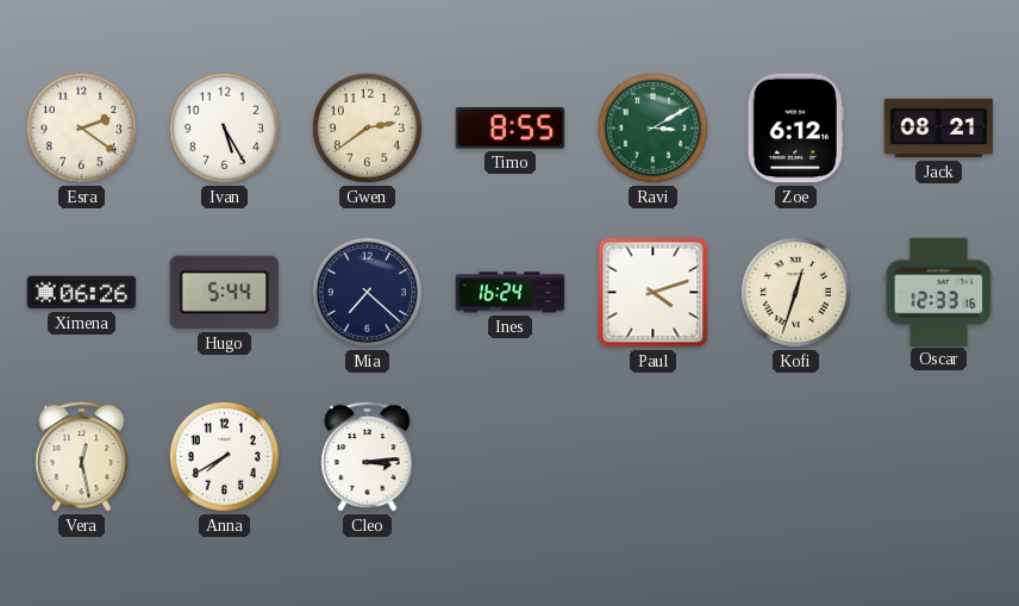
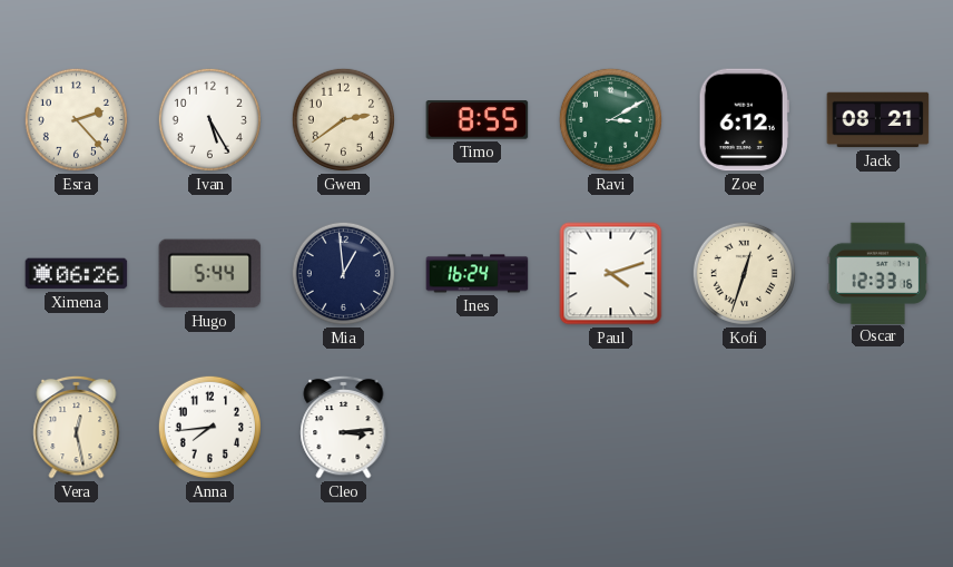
Esra: 2:21 -> 2:23 (76, 119)
Mia: 7:22 -> 12:59 (343, 273)
Anna: 7:40 -> 7:44 (209, 427)
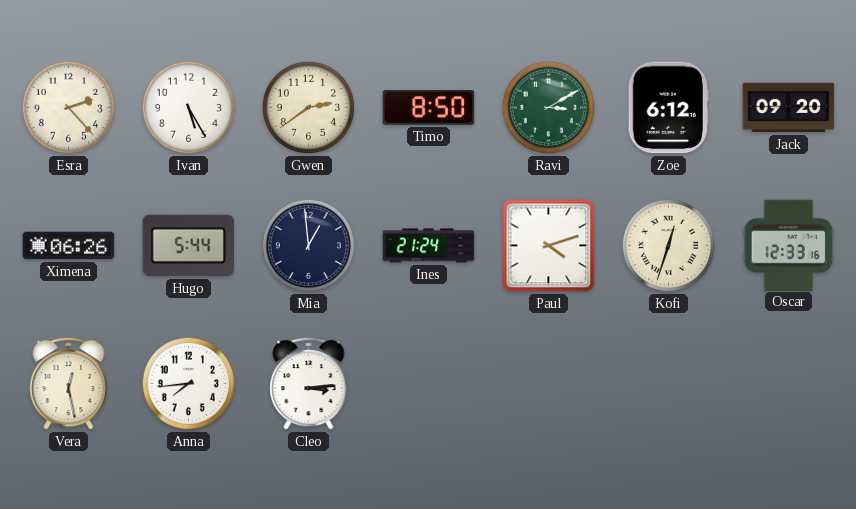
Timo: 8:55 -> 8:50 (429, 108)
Jack: 08:21 -> 09:20 (789, 108)
Ines: 16:24 -> 21:24 (429, 246)
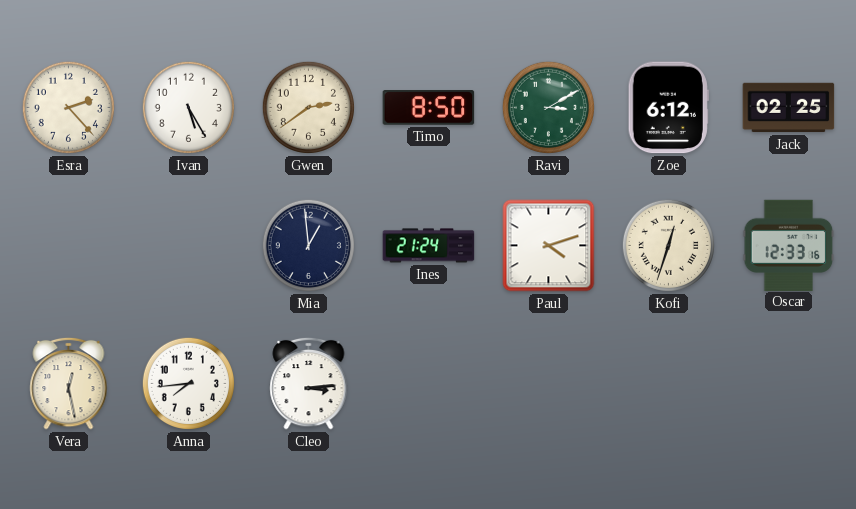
Jack: 09:20 -> 02:25 (789, 108)
Ximena: 06:26 -> none (69, 246)
Hugo: 5:44 -> none (189, 246)
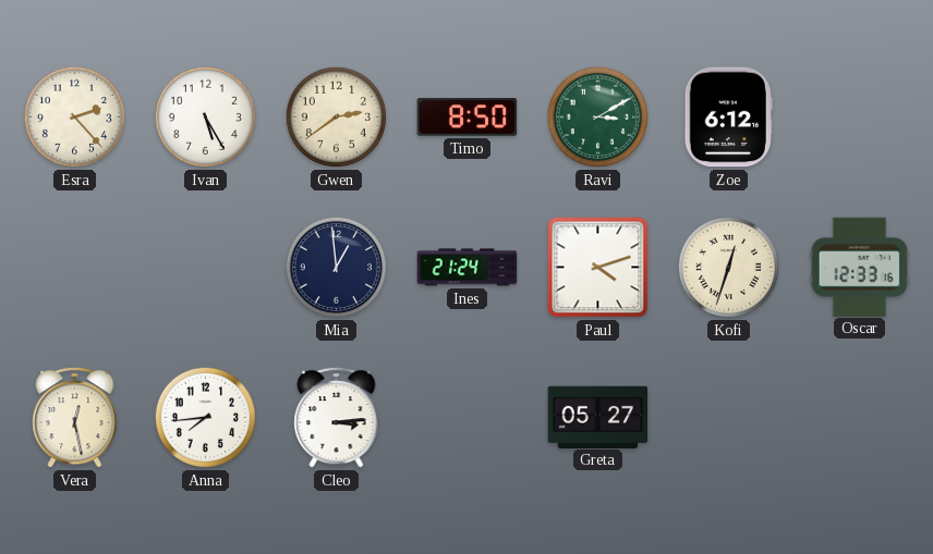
Jack: 02:25 -> none (789, 108)
Greta: none -> 05:27 (598, 417)
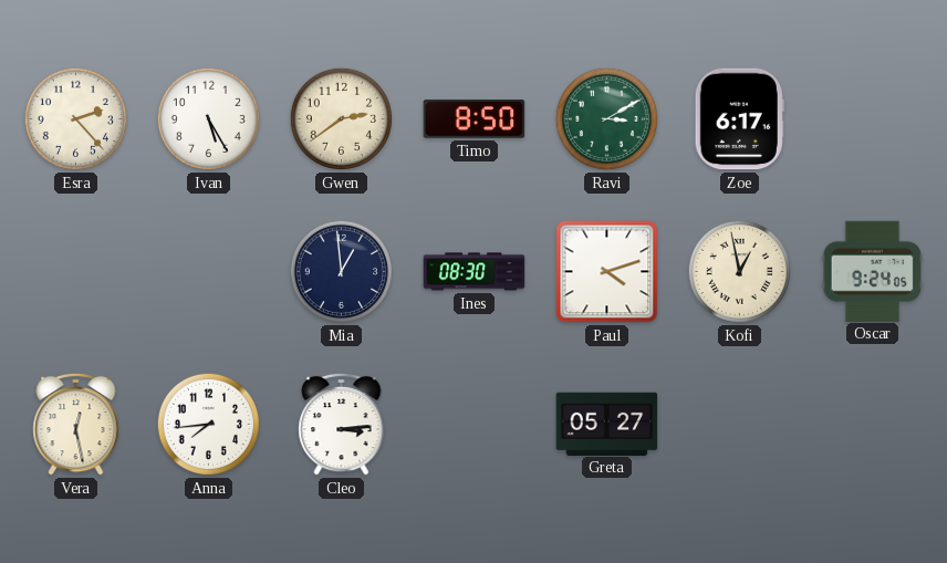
Zoe: 6:12 -> 6:17 (739, 119)
Ines: 21:24 -> 08:30 (475, 272)
Kofi: 12:33 -> 12:58 (739, 271)
Oscar: 12:33 -> 9:24 (873, 271)
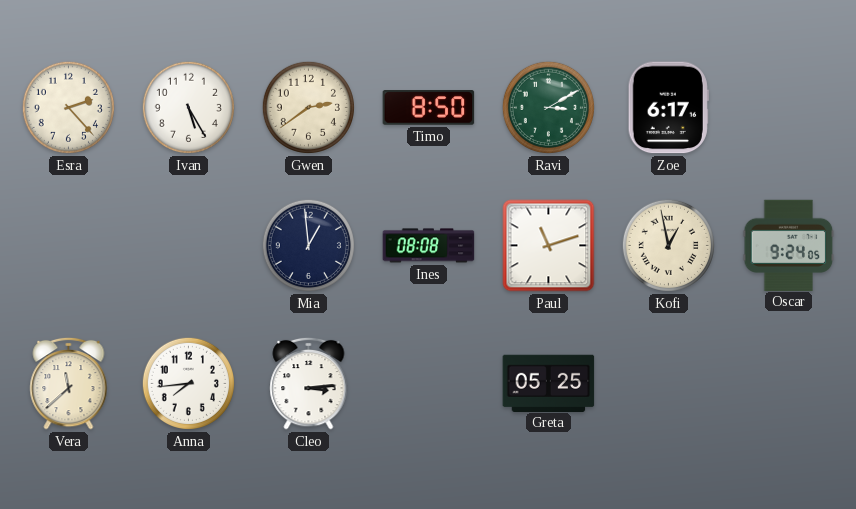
Ines: 08:30 -> 08:08 (429, 246)
Paul: 4:12 -> 11:12 (549, 246)
Vera: 12:28 -> 11:38 (69, 383)
Greta: 05:27 -> 05:25 (549, 383)
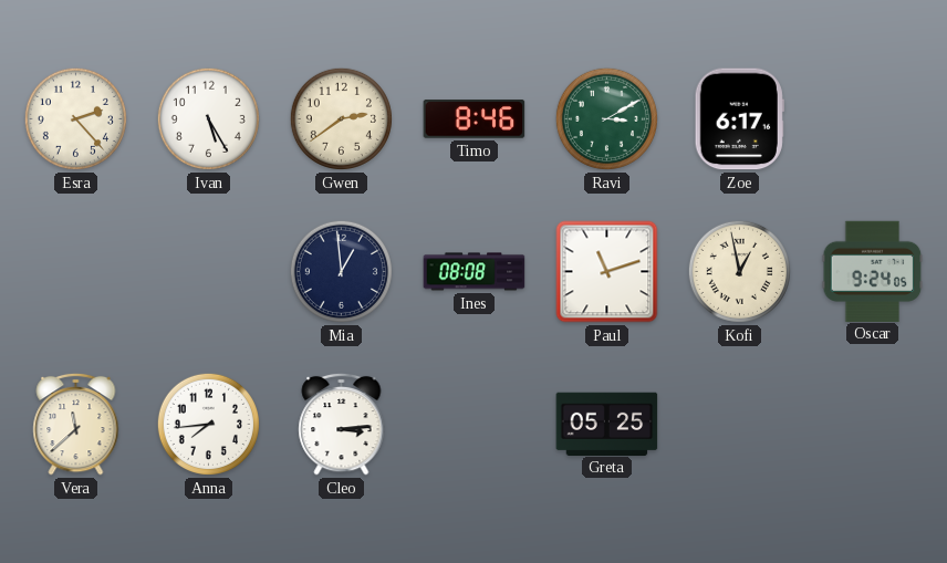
Timo: 8:50 -> 8:46 (475, 119)
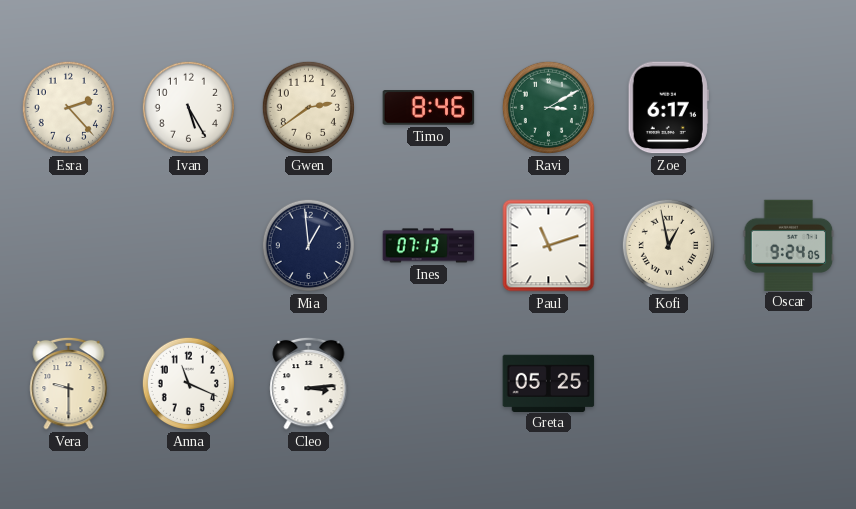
Ines: 08:08 -> 07:13 (429, 246)
Vera: 11:38 -> 9:30 (69, 383)
Anna: 7:44 -> 11:19 (188, 383)
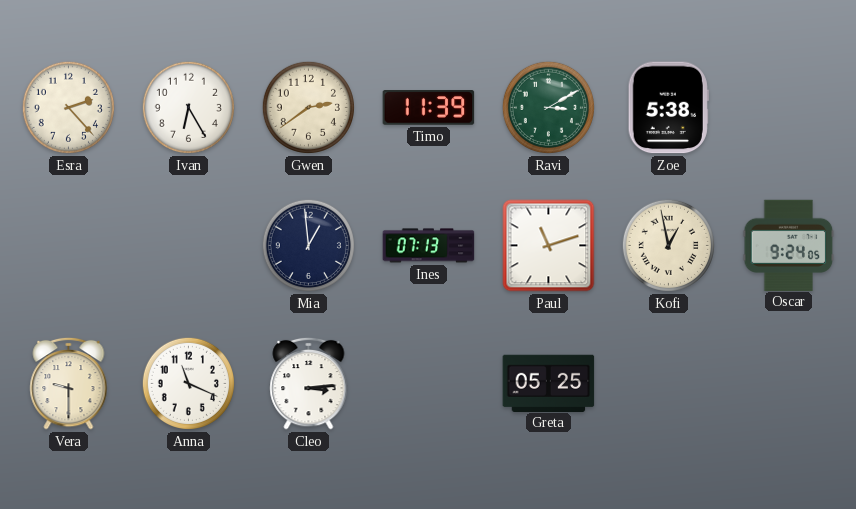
Ivan: 5:25 -> 6:25 (188, 107)
Timo: 8:46 -> 11:39 (429, 108)
Zoe: 6:17 -> 5:38 (668, 108)
